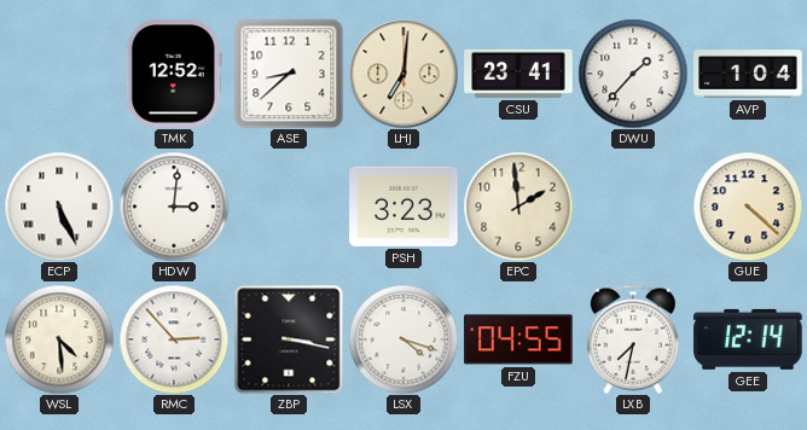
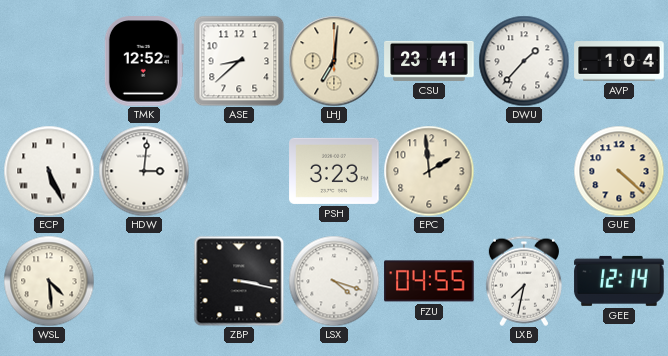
RMC: 2:53 -> none (174, 339)
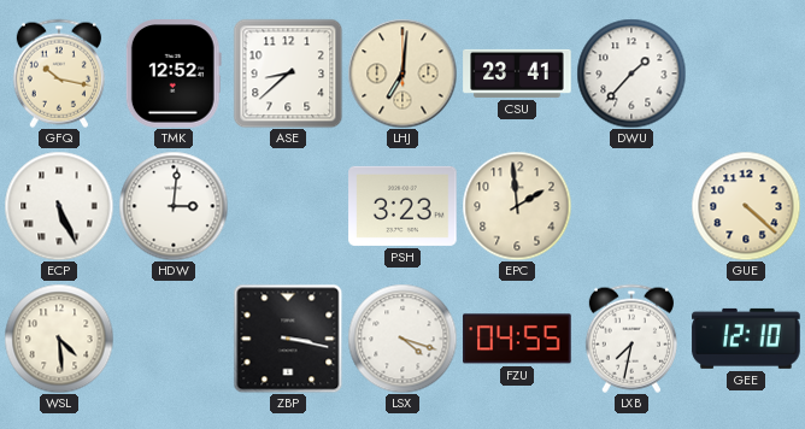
GFQ: none -> 10:17 (59, 74)
AVP: 1:04 -> none (619, 61)
GEE: 12:14 -> 12:10 (746, 339)
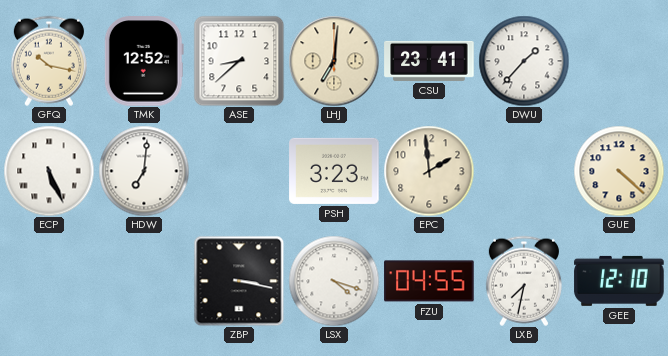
HDW: 3:01 -> 7:01 (144, 171)
WSL: 4:29 -> none (59, 339)
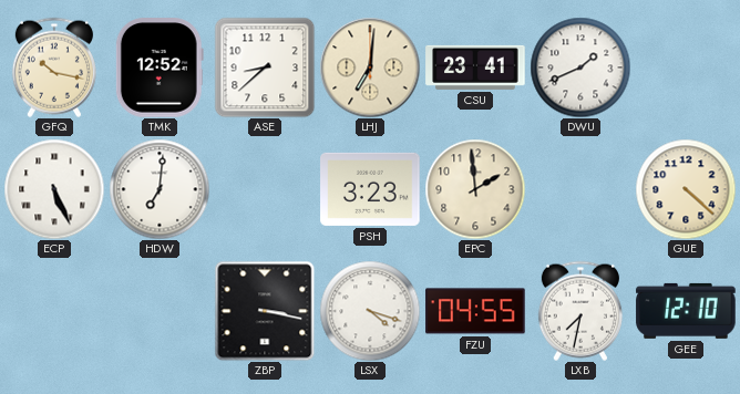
DWU: 1:37 -> 1:41 (580, 68)
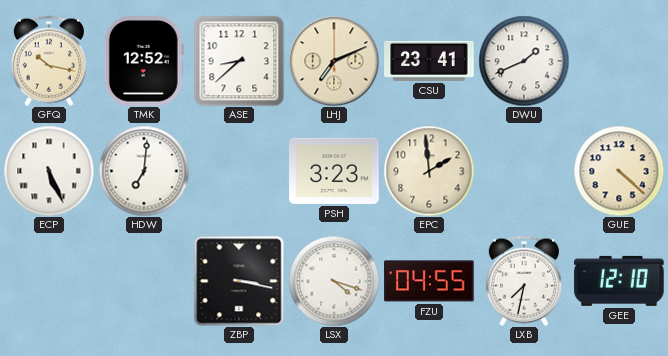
LHJ: 7:01 -> 7:11 (334, 61)
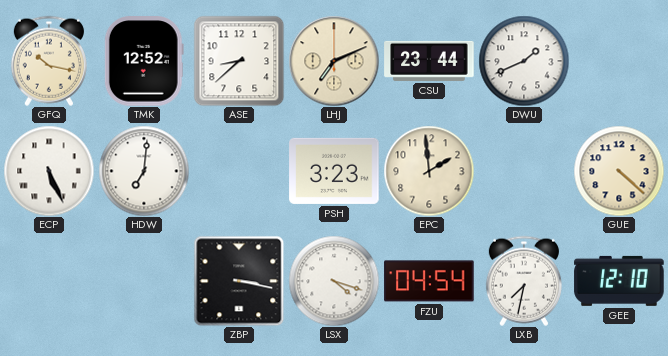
CSU: 23:41 -> 23:44 (429, 61)
FZU: 04:55 -> 04:54 (429, 281)
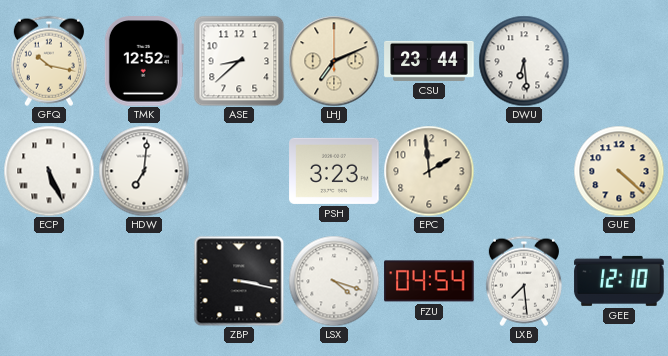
DWU: 1:41 -> 6:29 (524, 61)
LXB: 7:32 -> 7:29 (524, 281)
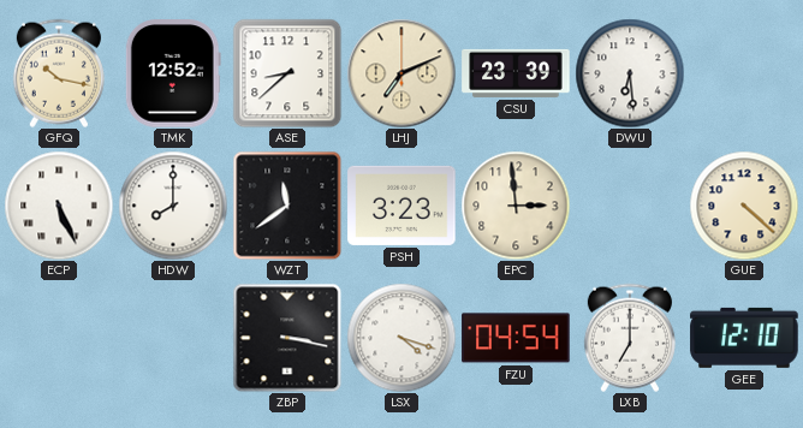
CSU: 23:44 -> 23:39 (516, 73)
HDW: 7:01 -> 8:00 (173, 206)
WZT: none -> 11:39 (287, 206)
EPC: 1:59 -> 2:59 (516, 206)
LXB: 7:29 -> 7:00 (630, 338)
